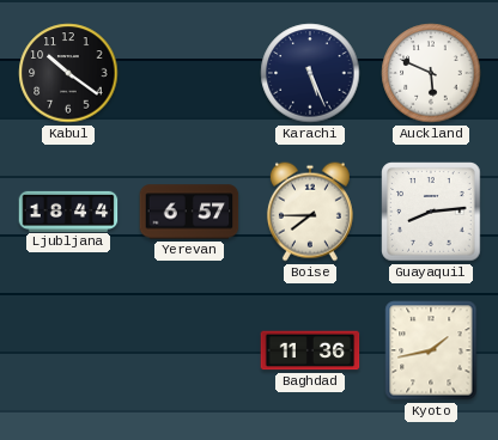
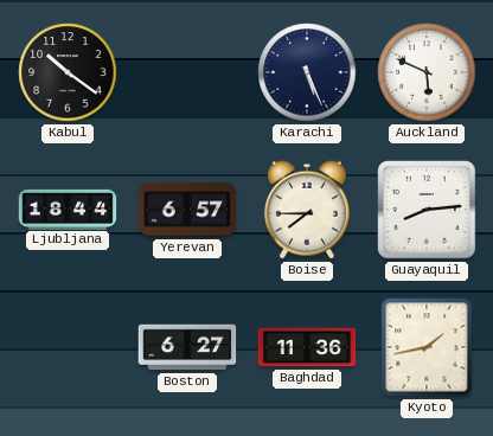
Boston: none -> 6:27 (187, 347)
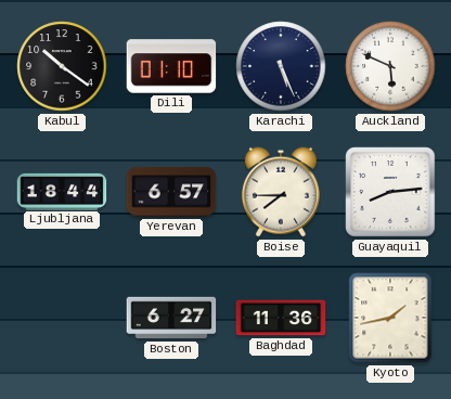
Dili: none -> 01:10 (171, 66)
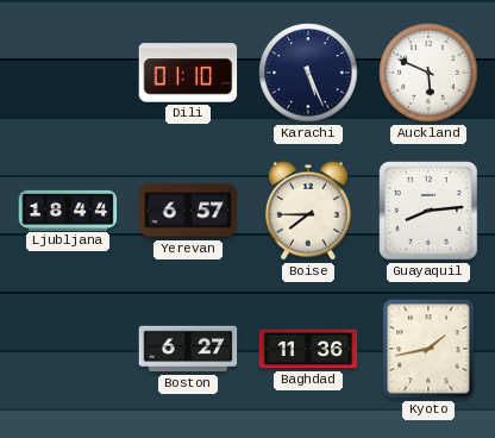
Kabul: 10:21 -> none (62, 66)
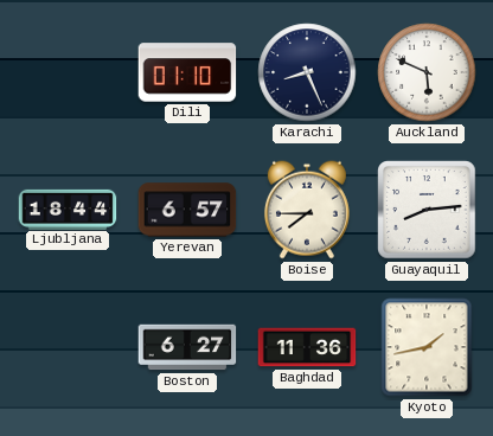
Karachi: 5:26 -> 8:26 (307, 72)
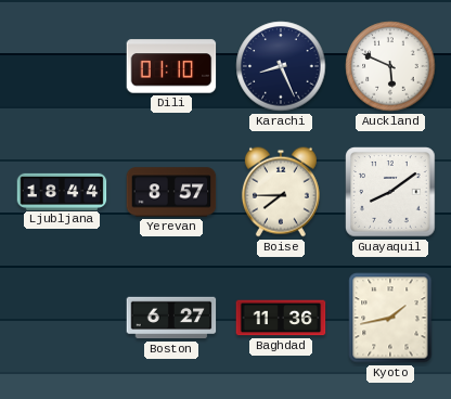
Yerevan: 6:57 -> 8:57 (171, 192)
Guayaquil: 8:14 -> 8:09 (390, 192)
